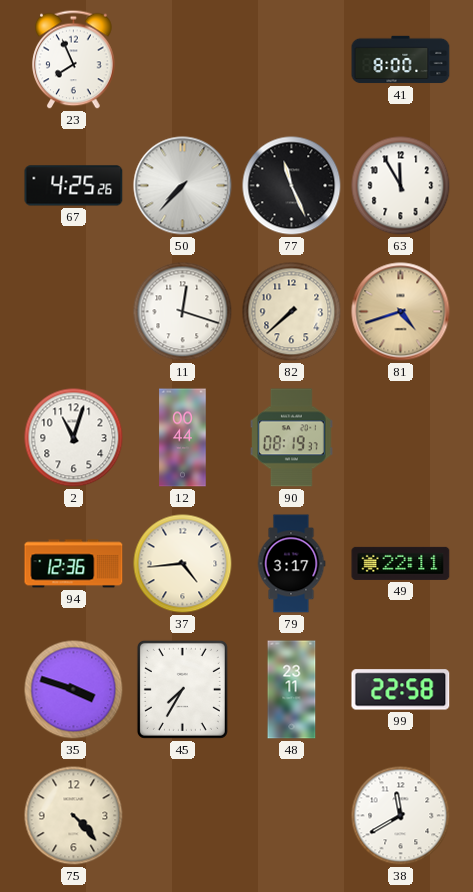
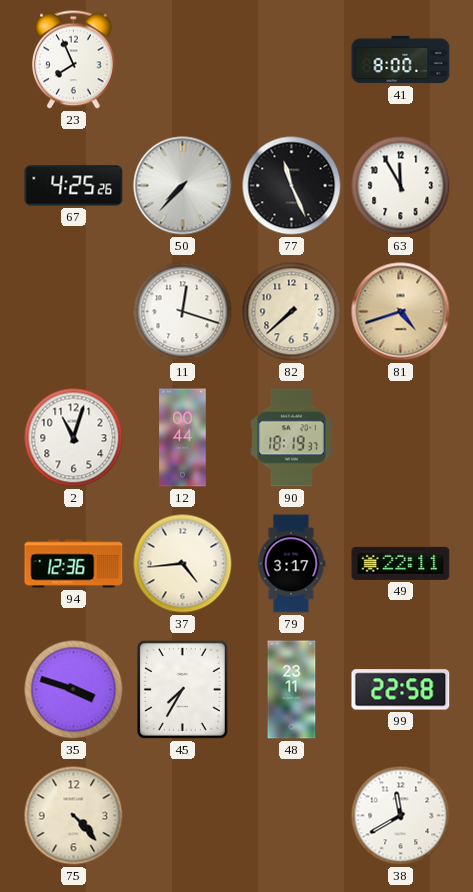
90: 08:19 -> 18:19 (292, 438)
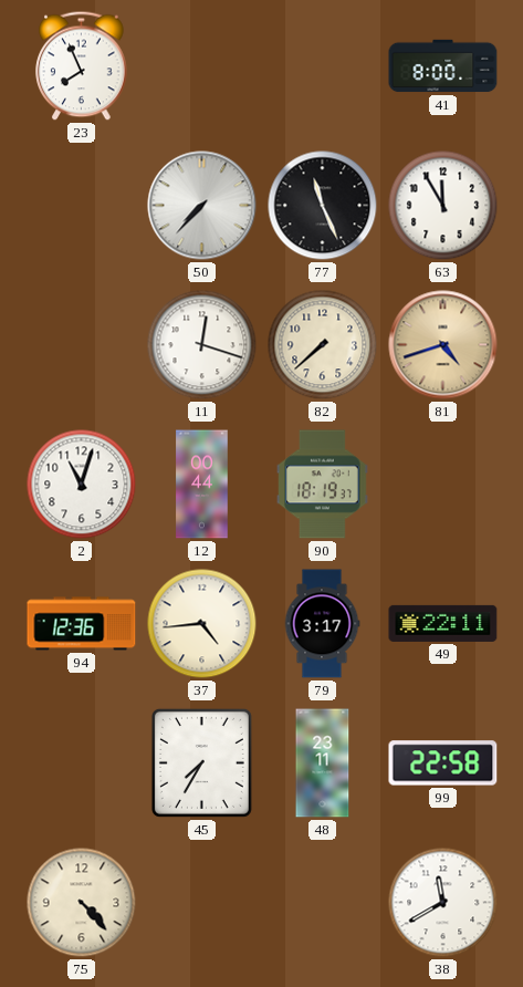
67: 4:25 -> none (74, 186)
35: 3:48 -> none (74, 690)
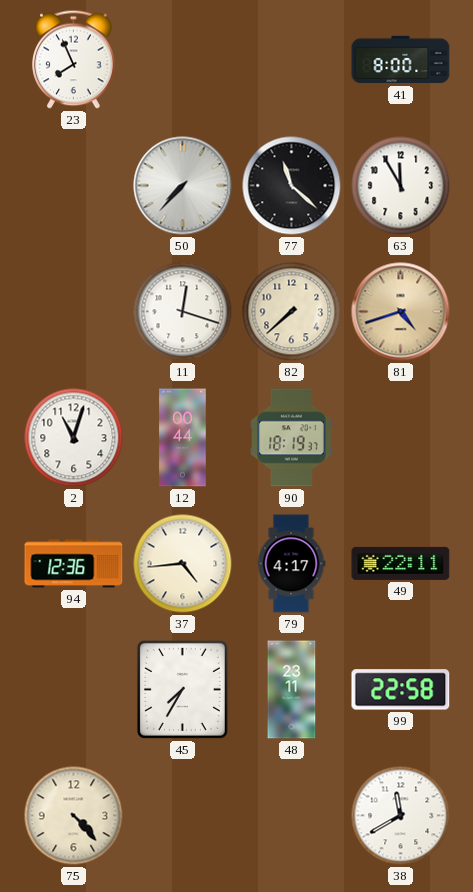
77: 11:26 -> 11:22 (292, 186)
79: 3:17 -> 4:17 (291, 564)
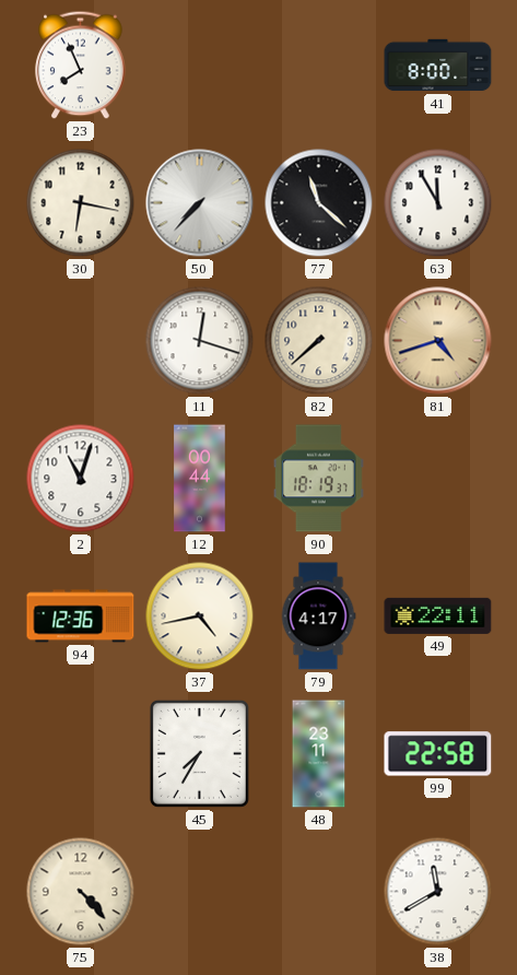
30: none -> 6:17 (81, 203)
37: 4:44 -> 4:43 (200, 616)
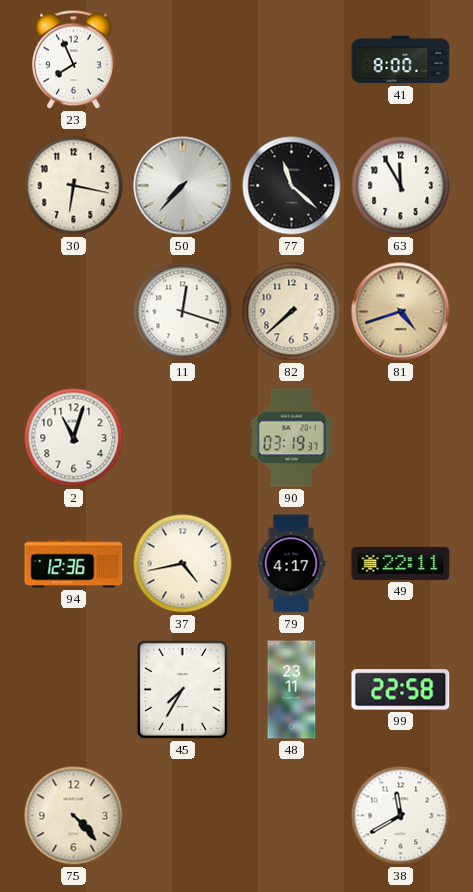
12: 00:44 -> none (200, 479)
90: 18:19 -> 03:19 (292, 438)
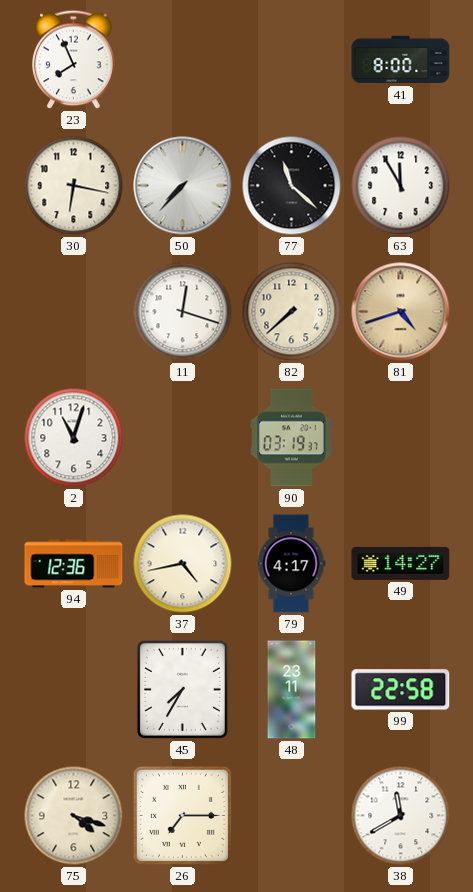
49: 22:11 -> 14:27 (401, 563)
75: 4:23 -> 4:18 (74, 816)
26: none -> 7:15 (182, 815)
